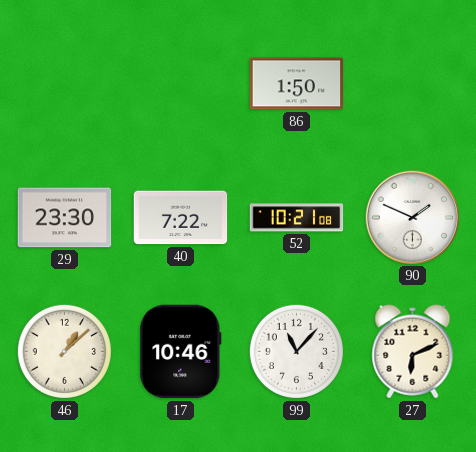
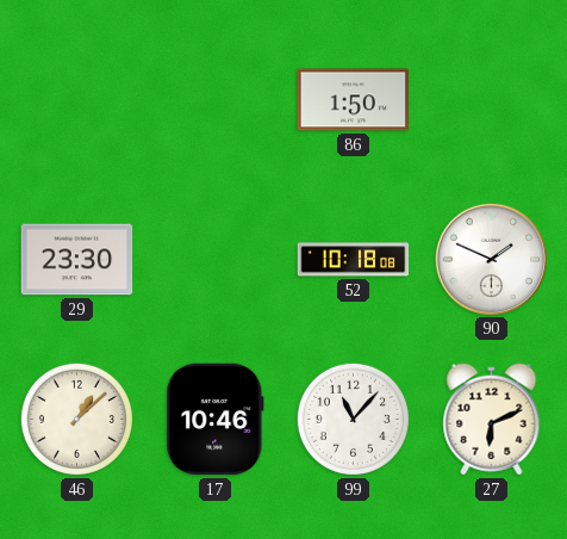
40: 7:22 -> none (181, 218)
52: 10:21 -> 10:18 (354, 260)
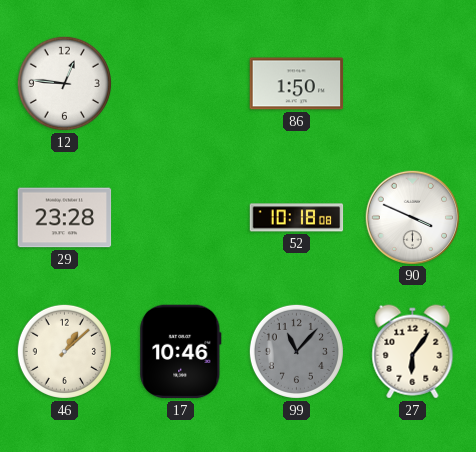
12: none -> 12:46 (64, 83)
29: 23:30 -> 23:28 (65, 218)
90: 1:49 -> 3:49 (412, 217)
99 dial: white -> grey (296, 351)
27: 6:11 -> 6:06 (413, 352)
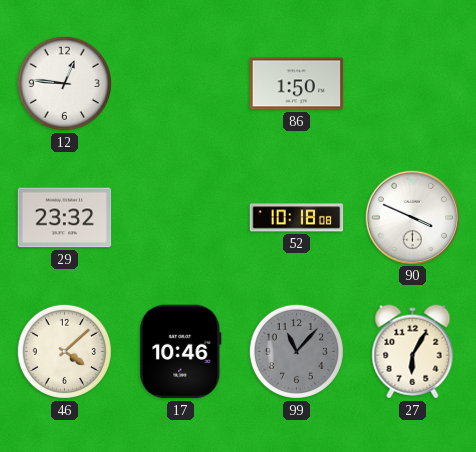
29: 23:28 -> 23:32 (65, 218)
46: 1:08 -> 4:08 (64, 351)
27: 6:06 -> 6:05 (413, 352)
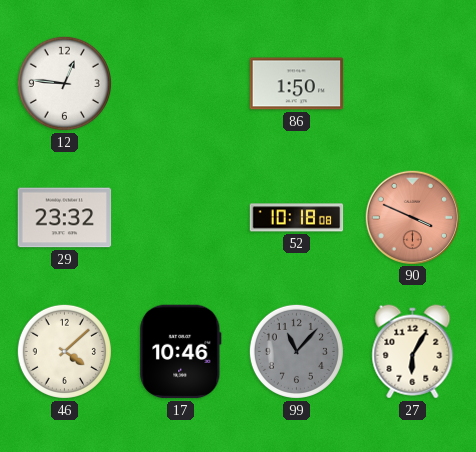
90 dial: white -> salmon (412, 217)
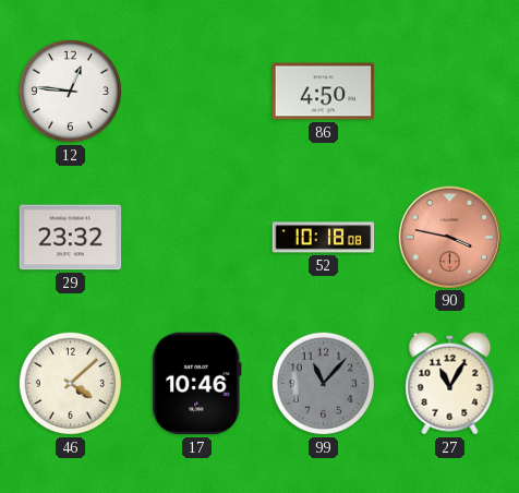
86: 1:50 -> 4:50 (324, 92)
90: 3:49 -> 3:47 (449, 237)
27: 6:05 -> 11:05 (450, 384)
